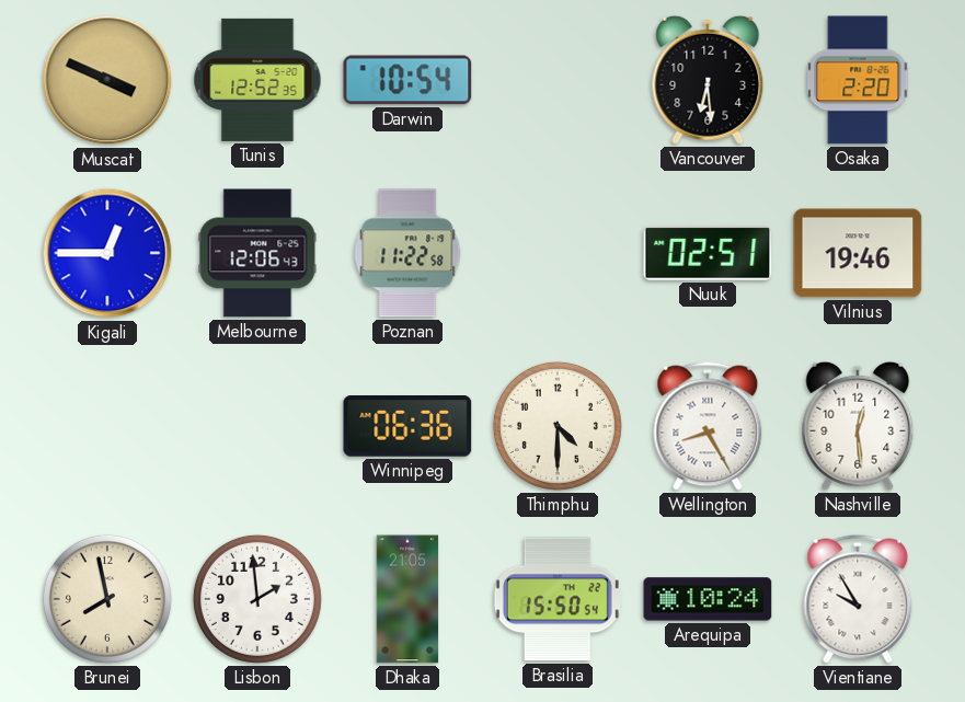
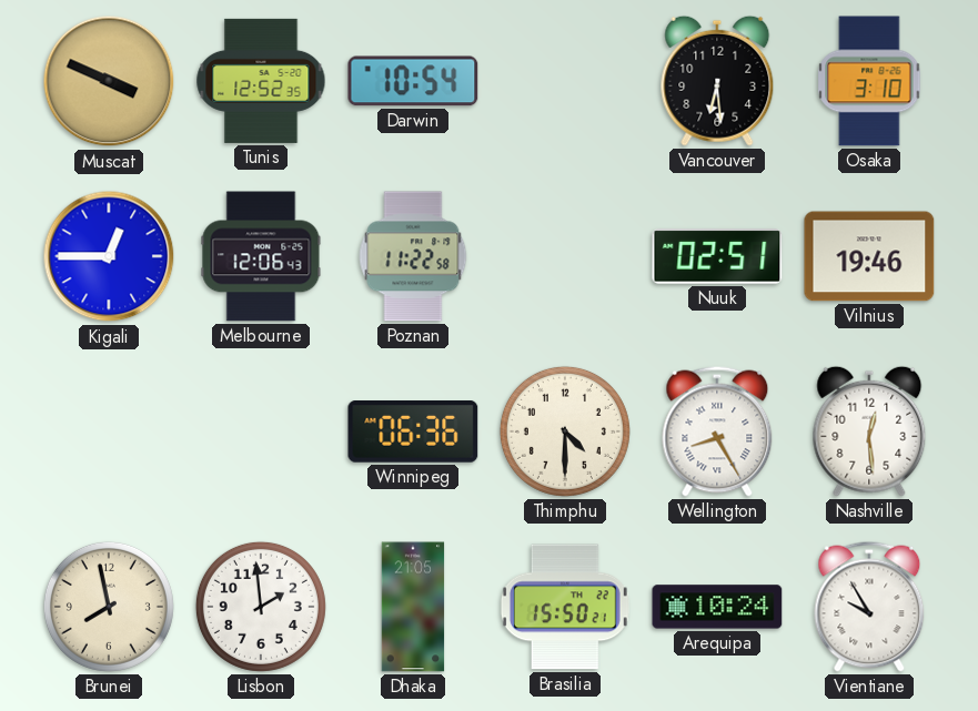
Osaka: 2:20 -> 3:10 (869, 81)
Brasilia: 15:50:54 -> 15:50:21 (565, 607)
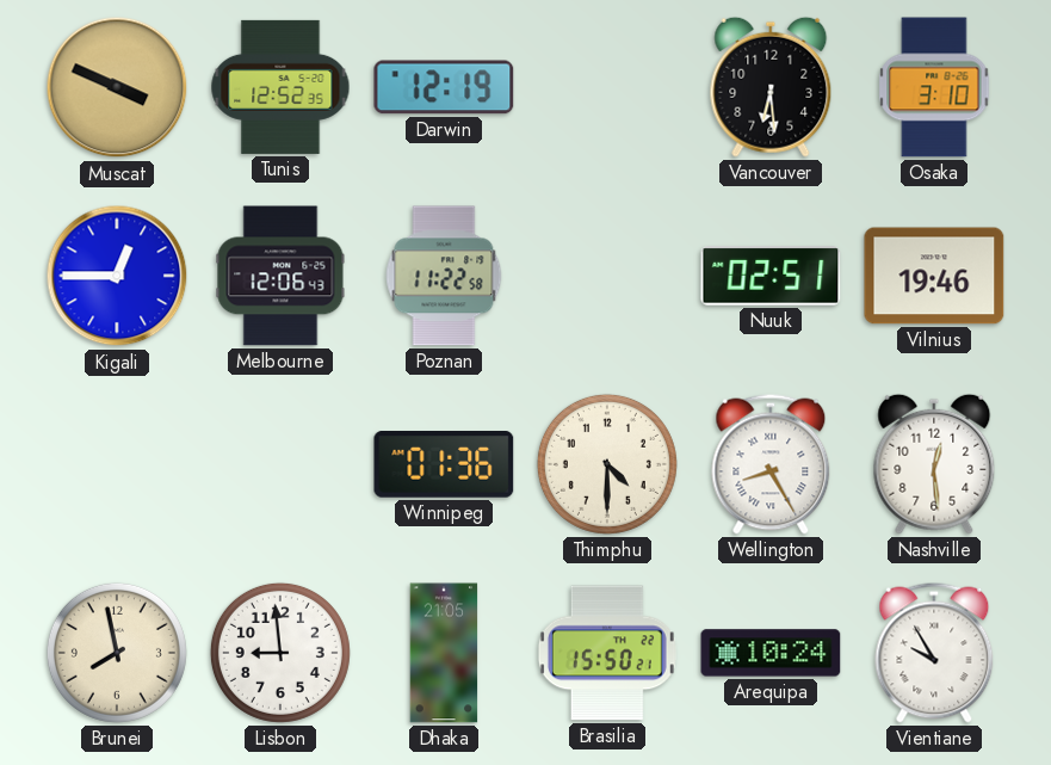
Darwin: 10:54 -> 12:19 (444, 87)
Winnipeg: 06:36 -> 01:36 (444, 465)
Lisbon: 1:59 -> 8:59 (280, 653)
